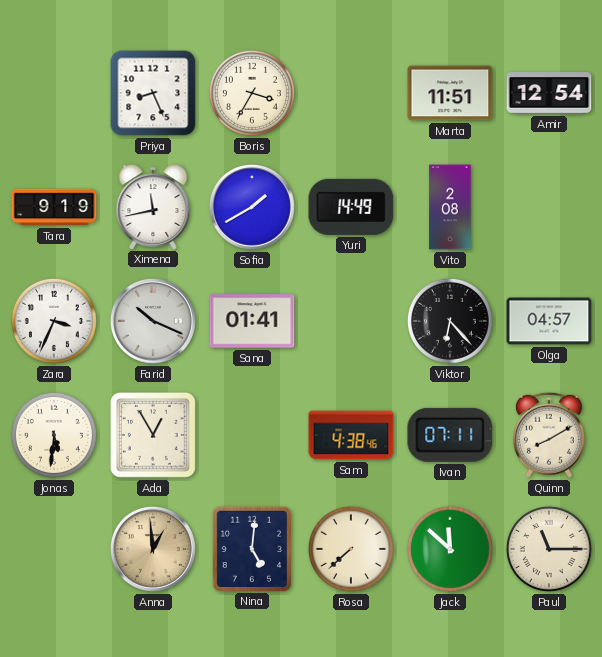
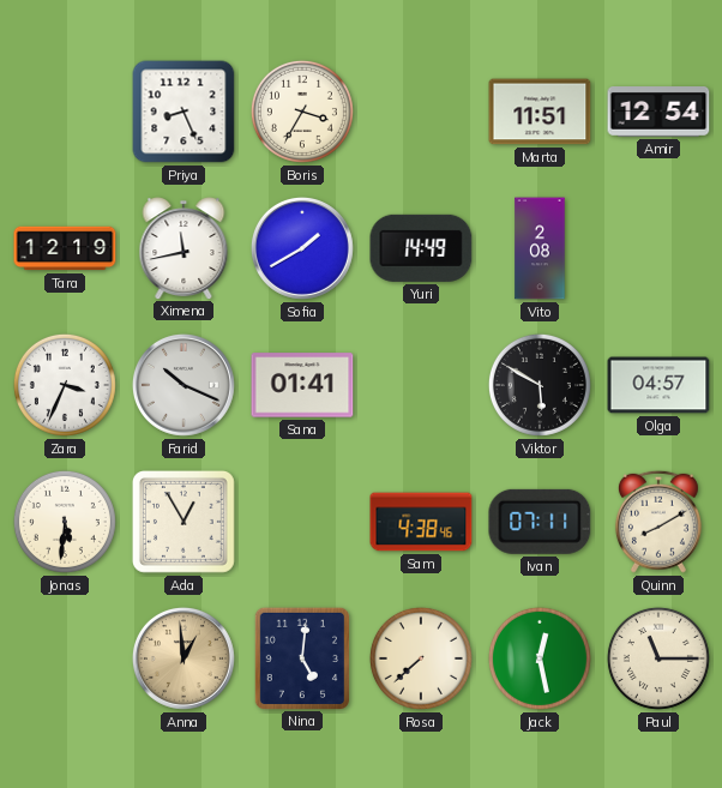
Tara: 9:19 -> 12:19 (65, 248)
Viktor: 6:23 -> 5:50 (540, 385)
Jack: 11:52 -> 12:28 (540, 658)
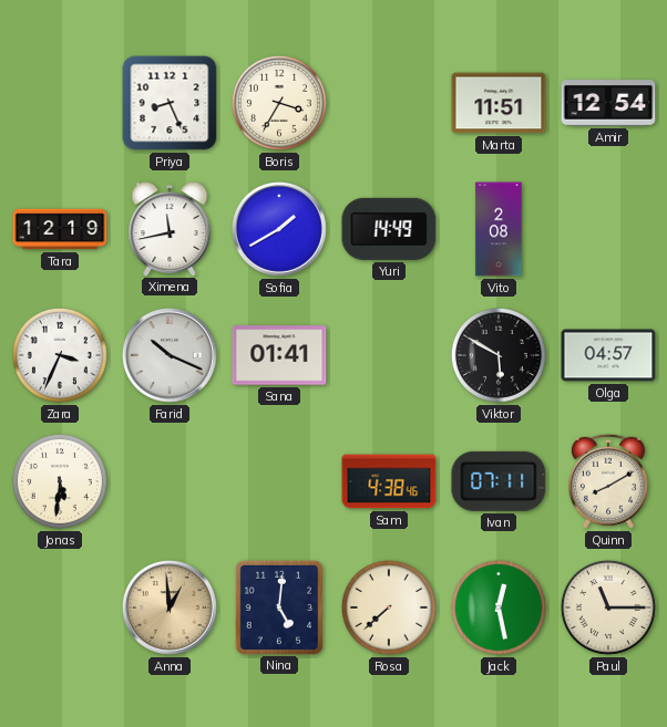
Ada: 12:55 -> none (183, 522)
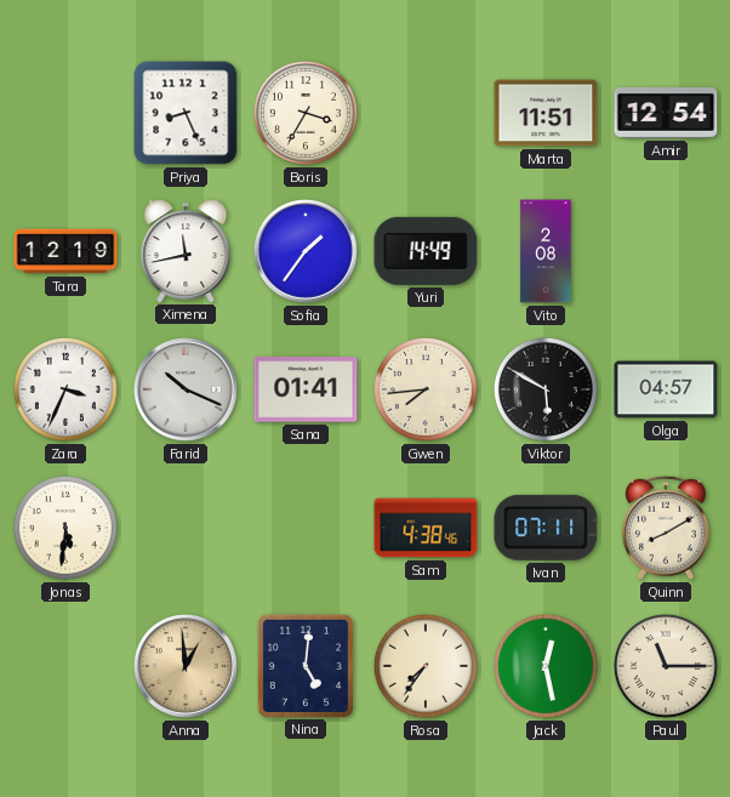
Sofia: 1:40 -> 1:36 (306, 251)
Gwen: none -> 7:44 (426, 389)
Rosa: 7:38 -> 7:36 (426, 666)
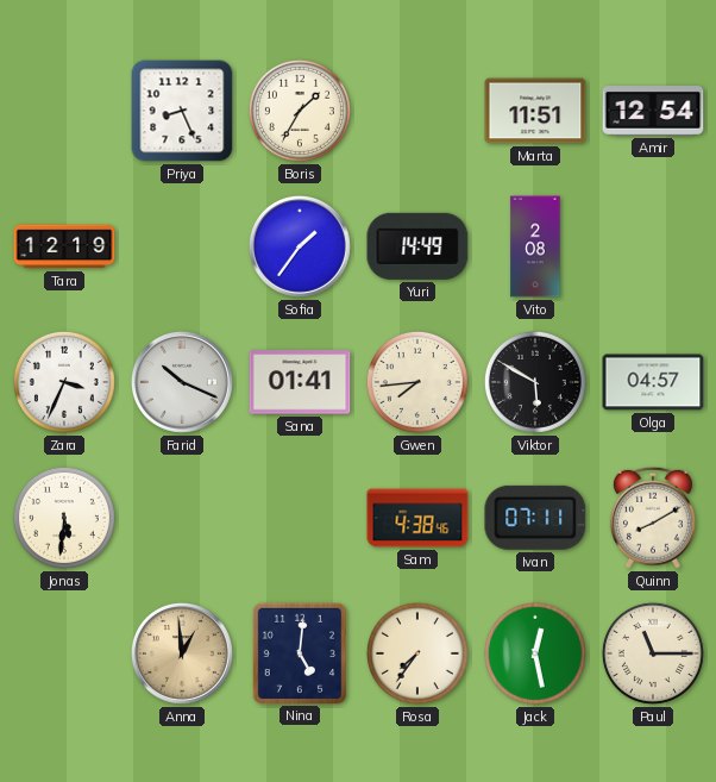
Boris: 3:35 -> 1:35 (300, 111)
Ximena: 11:43 -> none (186, 251)
